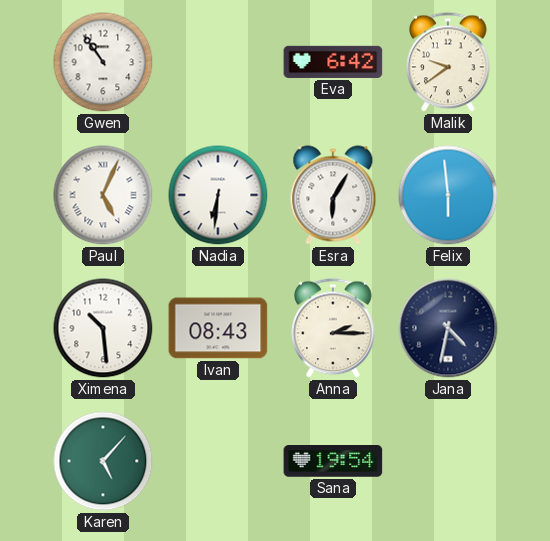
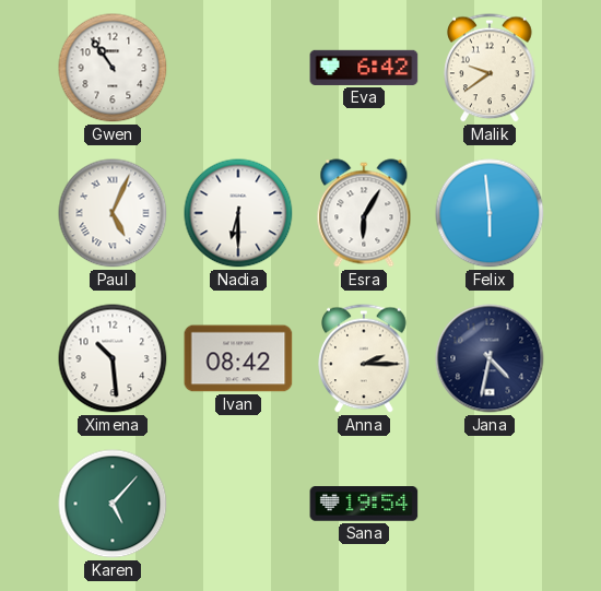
Nadia: 6:31 -> 6:30 (238, 213)
Ivan: 08:43 -> 08:42 (238, 358)
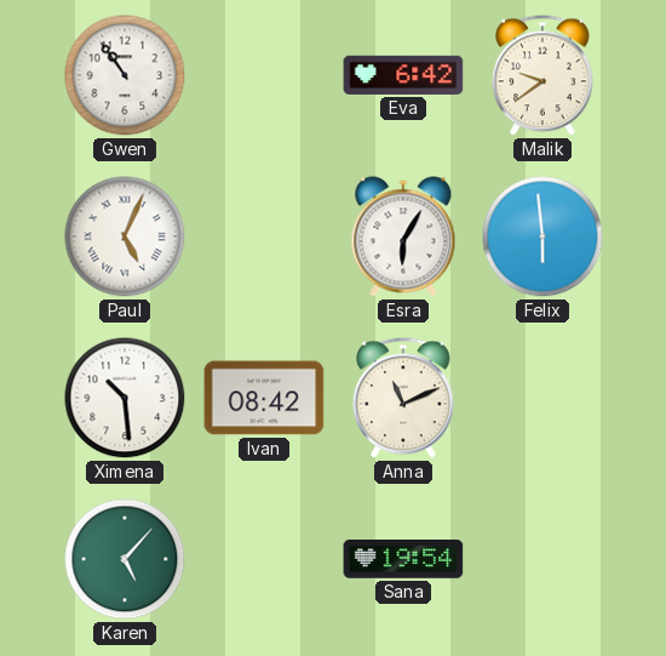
Nadia: 6:30 -> none (238, 213)
Anna: 2:15 -> 11:11 (403, 398)
Jana: 4:32 -> none (490, 358)
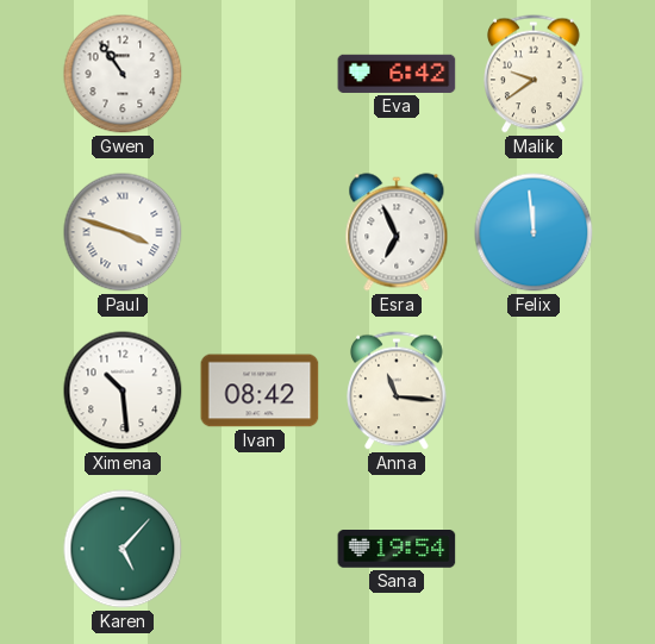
Paul: 5:04 -> 3:48 (123, 232)
Esra: 6:05 -> 6:56 (397, 232)
Felix: 5:59 -> 11:59 (534, 232)
Anna: 11:11 -> 11:16 (397, 390)
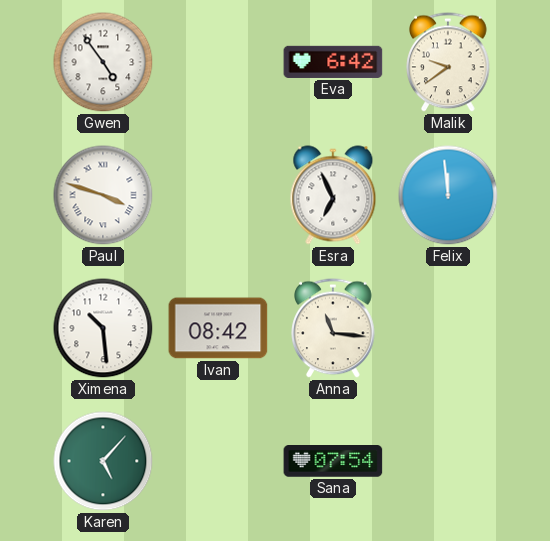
Gwen: 10:54 -> 4:54 (103, 62)
Sana: 19:54 -> 07:54 (333, 462)
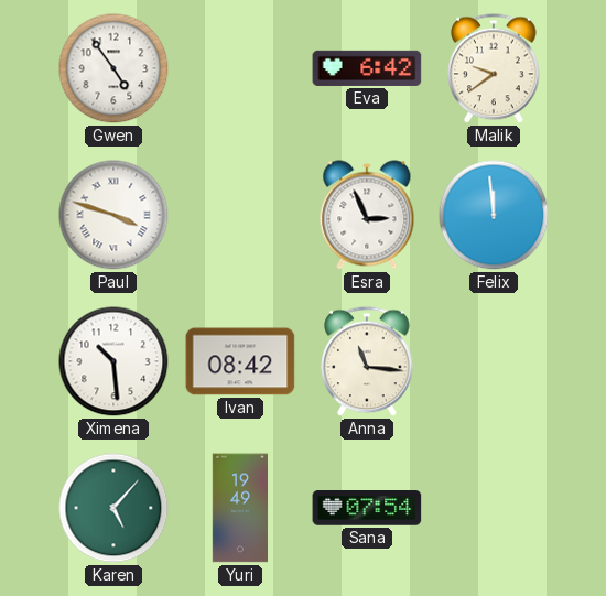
Esra: 6:56 -> 2:56 (367, 215)
Yuri: none -> 19:49 (240, 508)
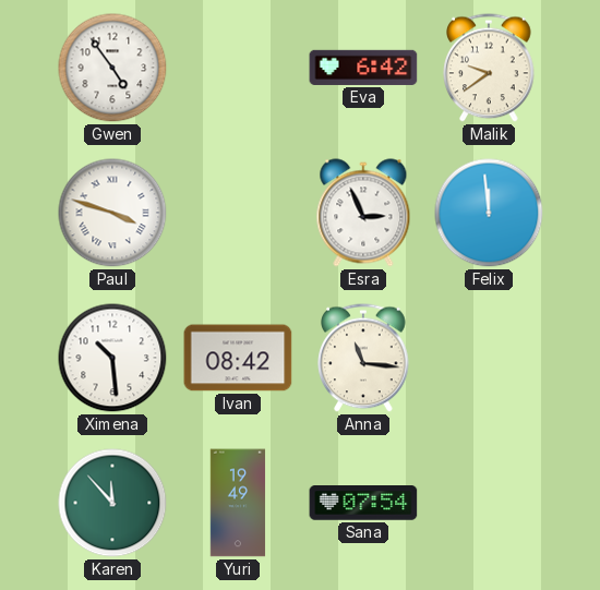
Karen: 5:07 -> 11:53 (112, 503)
